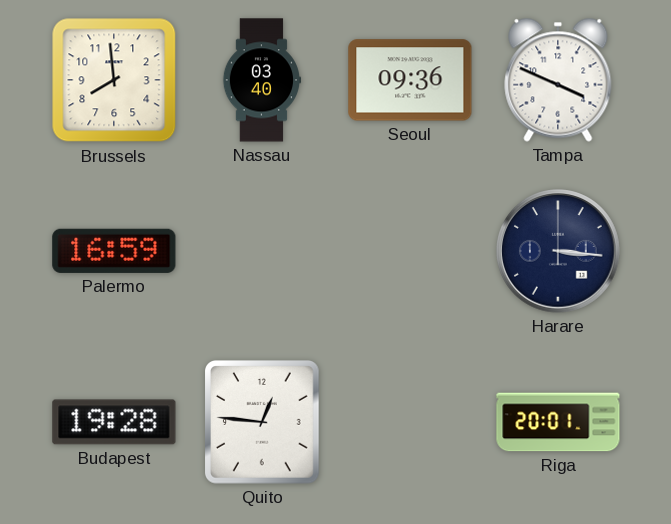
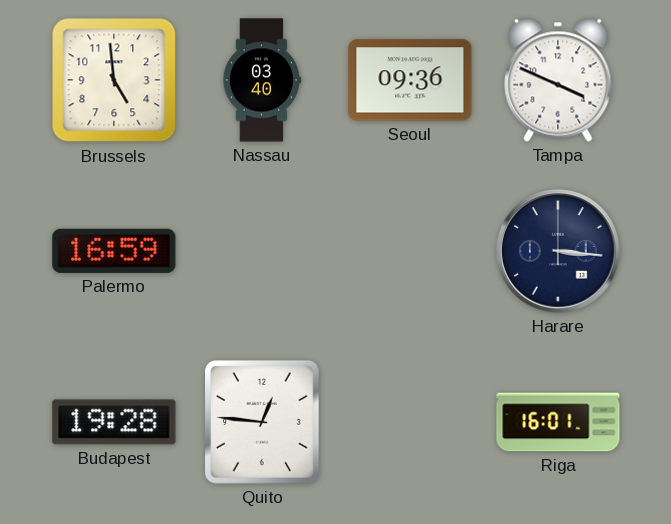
Brussels: 7:59 -> 4:59 (114, 80)
Riga: 20:01 -> 16:01 (558, 422)
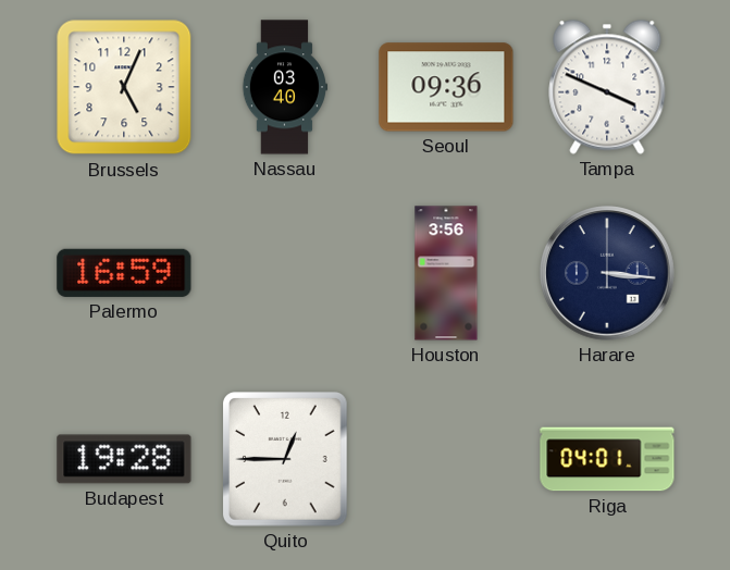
Brussels: 4:59 -> 5:04 (124, 87)
Houston: none -> 3:56 (446, 273)
Quito: 12:46 -> 12:45 (286, 460)
Riga: 16:01 -> 04:01 (607, 459)
